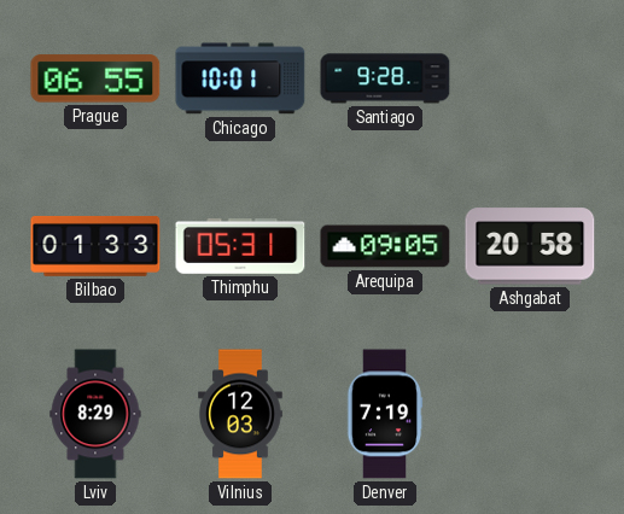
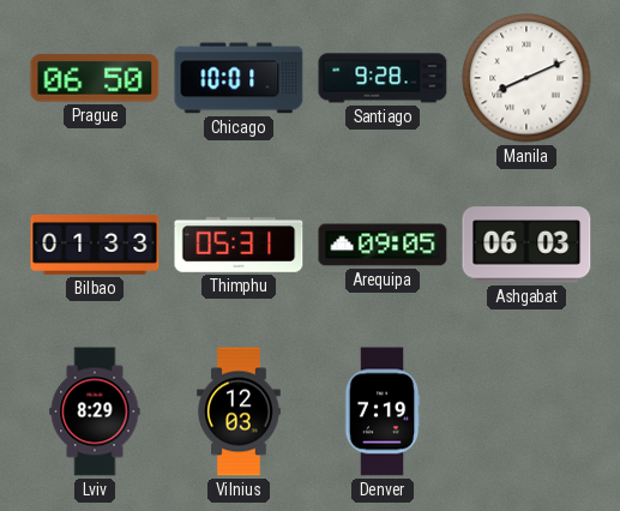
Prague: 06:55 -> 06:50 (95, 78)
Manila: none -> 8:11 (526, 78)
Ashgabat: 20:58 -> 06:03 (526, 245)
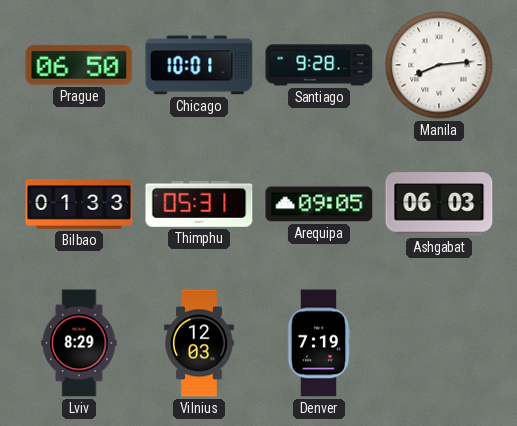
Manila: 8:11 -> 8:14 (439, 65)
